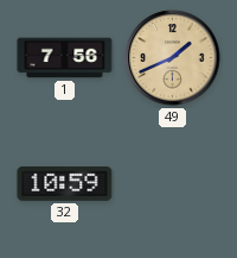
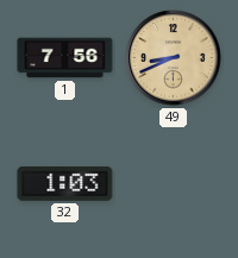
49: 1:41 -> 8:41 (174, 58)
32: 10:59 -> 1:03 (65, 183)
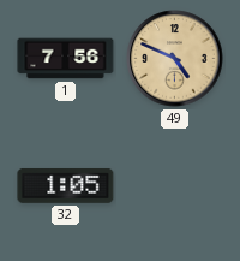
49: 8:41 -> 4:49 (175, 59)
32: 1:03 -> 1:05 (66, 185)
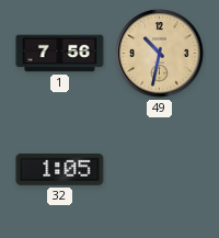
49: 4:49 -> 10:32 (160, 54)
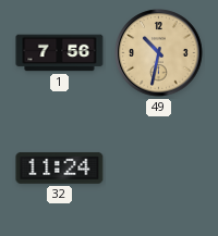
32: 1:05 -> 11:24 (60, 167)
